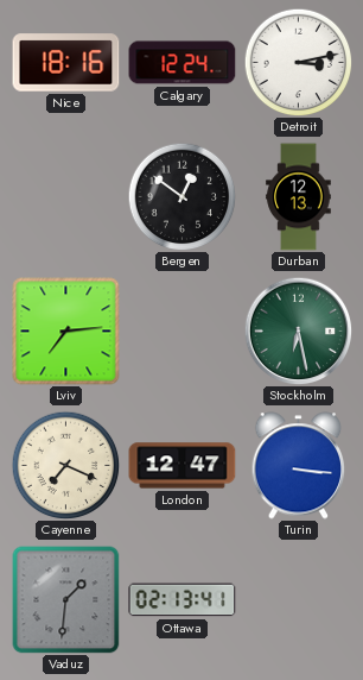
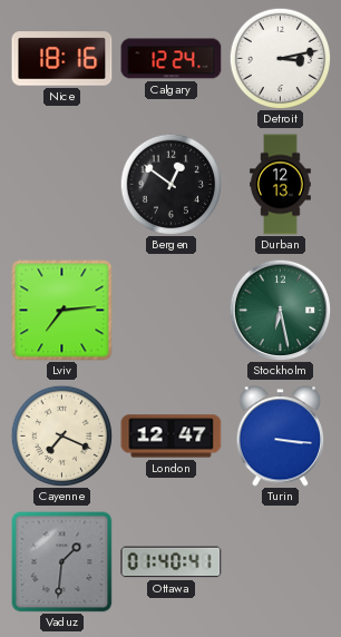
Ottawa: 02:13 -> 01:40 (172, 562)
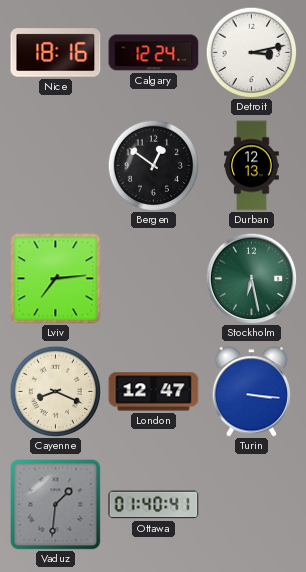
Cayenne: 7:19 -> 8:19 (55, 391)
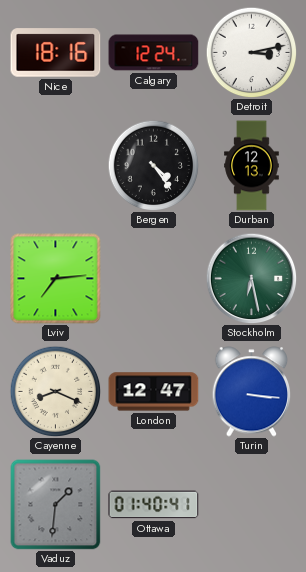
Bergen: 12:51 -> 4:24 (153, 165)
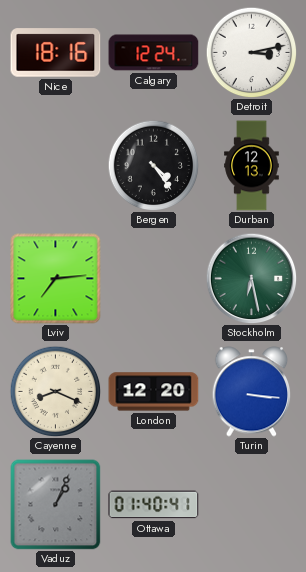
London: 12:47 -> 12:20 (154, 392)
Vaduz: 1:31 -> 1:04 (56, 505)
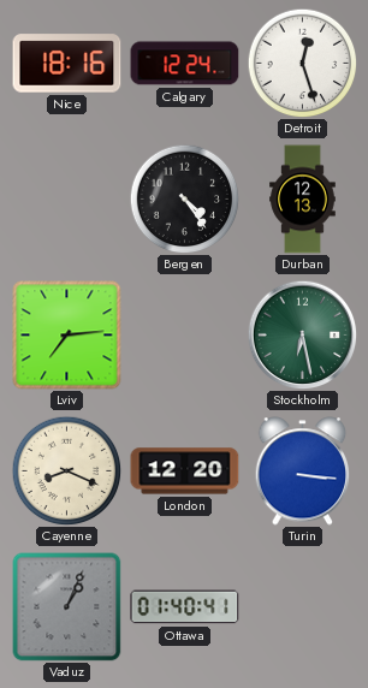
Detroit: 3:13 -> 12:27 (302, 63)
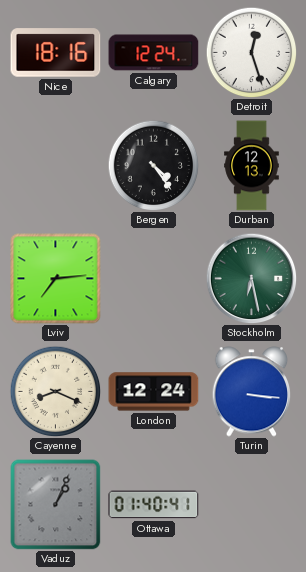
London: 12:20 -> 12:24 (154, 392)
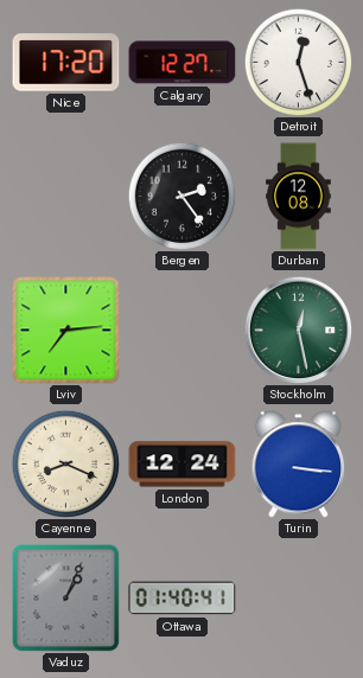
Nice: 18:16 -> 17:20 (66, 63)
Calgary: 12:24 -> 12:27 (183, 63)
Bergen: 4:24 -> 2:24 (181, 196)
Durban: 12:13 -> 12:08 (299, 197)
Stockholm: 6:28 -> 12:28 (298, 330)
